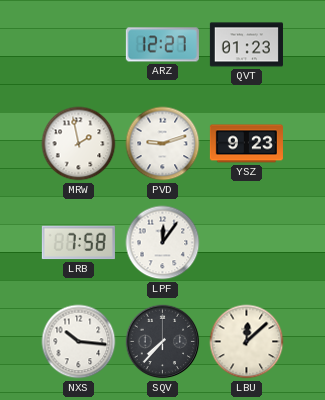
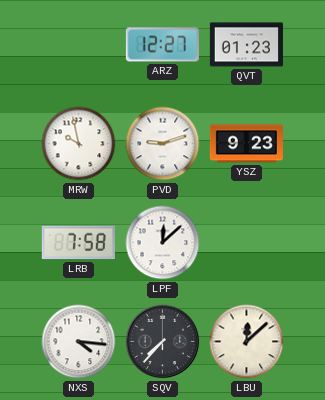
MRW: 1:58 -> 9:58 (79, 144)
LPF: 12:06 -> 12:08 (163, 243)
NXS: 10:16 -> 4:16 (79, 342)
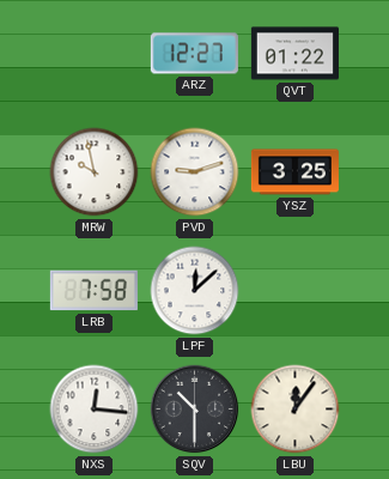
QVT: 01:23 -> 01:22 (294, 54)
YSZ: 9:23 -> 3:25 (294, 172)
NXS: 4:16 -> 12:16 (95, 410)
SQV: 7:37 -> 10:30 (195, 410)
LBU: 12:08 -> 12:06 (296, 410)
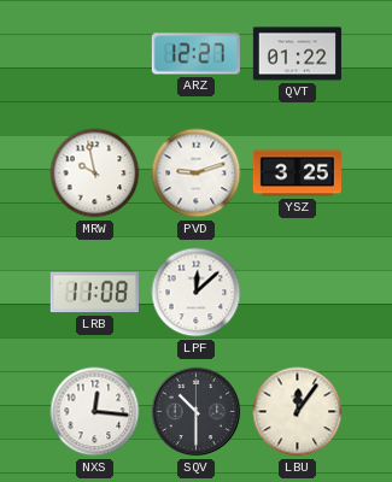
LRB: 7:58 -> 11:08 (94, 293)
